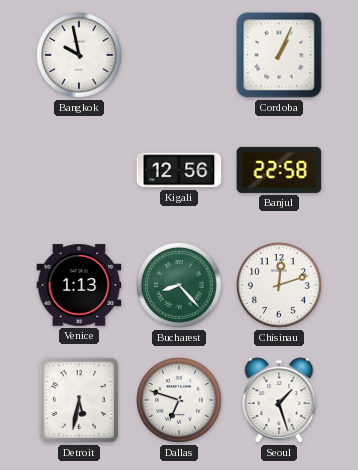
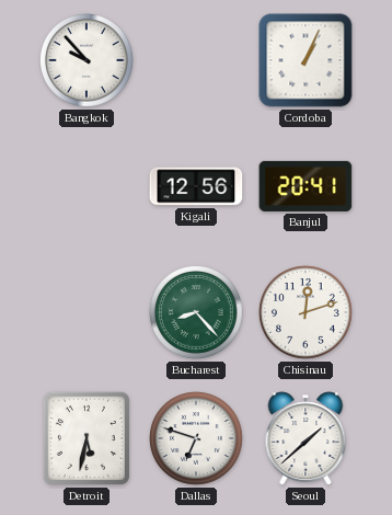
Bangkok: 9:58 -> 9:53 (88, 61)
Banjul: 22:58 -> 20:41 (305, 186)
Venice: 1:13 -> none (79, 285)
Seoul: 1:27 -> 1:38 (305, 438)
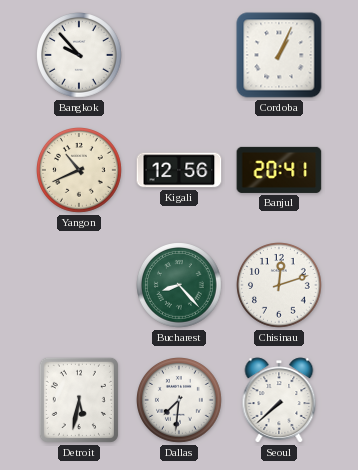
Yangon: none -> 10:41 (80, 171)
Dallas: 6:48 -> 7:31 (180, 401)
Seoul: 1:38 -> 7:38 (279, 400)
